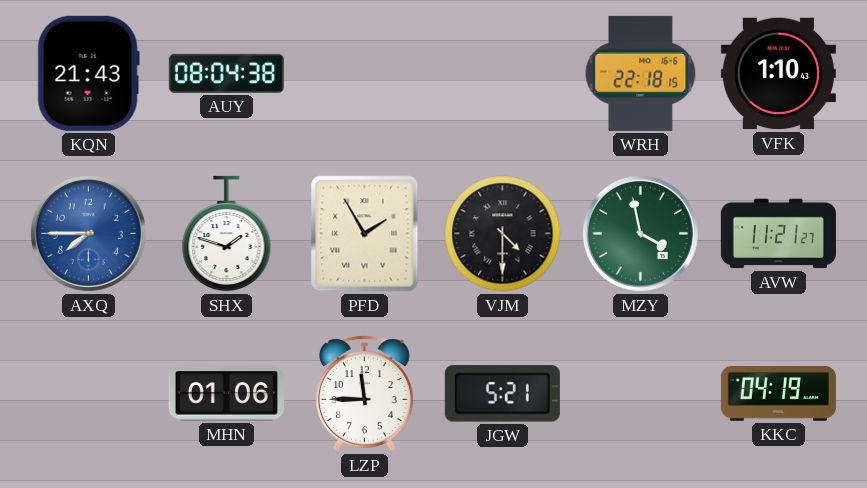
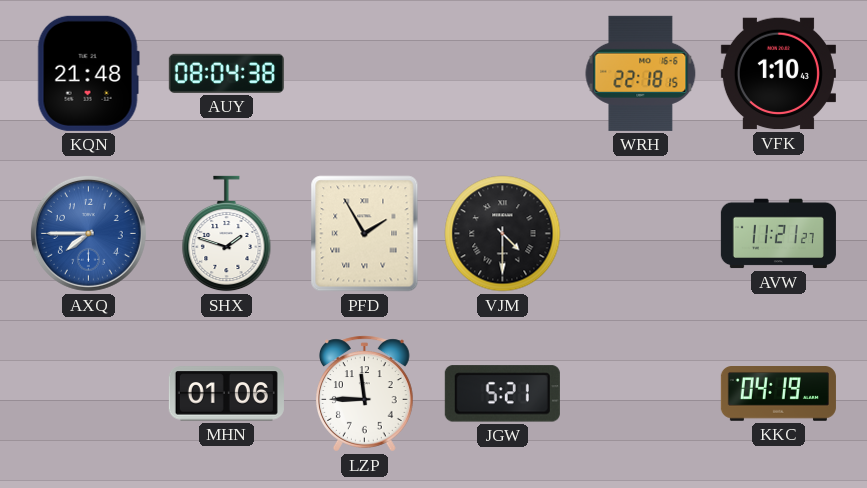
KQN: 21:43 -> 21:48 (88, 73)
MZY: 3:58 -> none (640, 233)
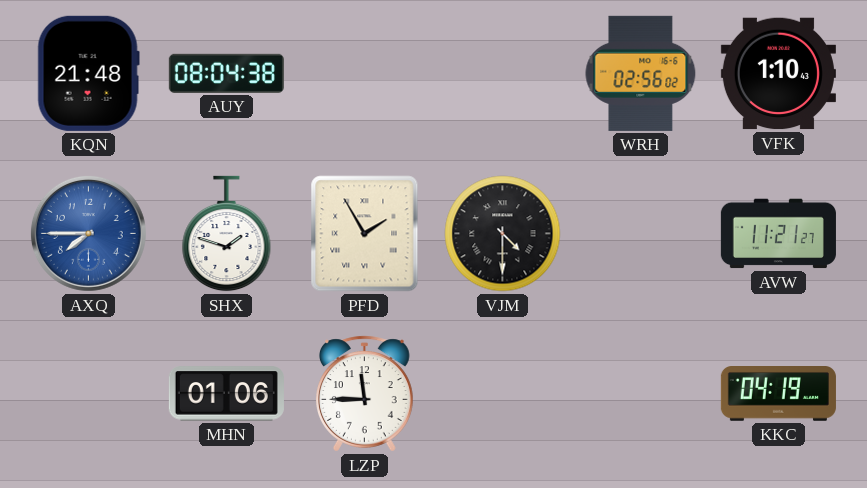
WRH: 22:18 -> 02:56 (641, 73)
JGW: 5:21 -> none (502, 394)
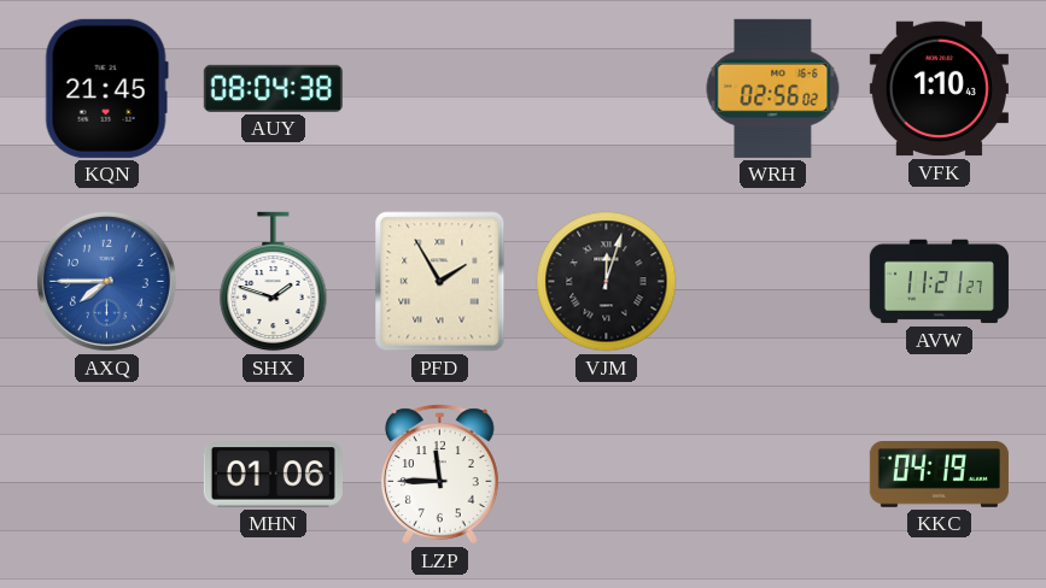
KQN: 21:48 -> 21:45 (106, 88)
VJM: 4:30 -> 12:03 (607, 282)
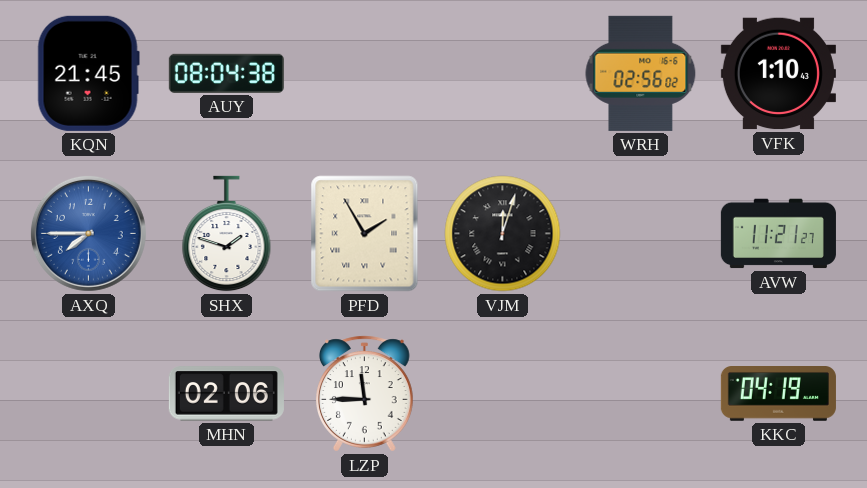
MHN: 01:06 -> 02:06 (226, 394)
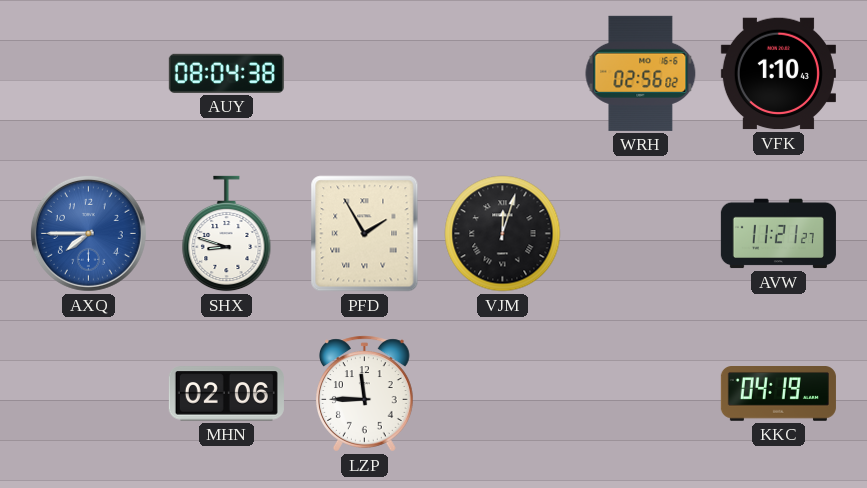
KQN: 21:45 -> none (88, 73)
SHX: 1:48 -> 8:48 (227, 234)
